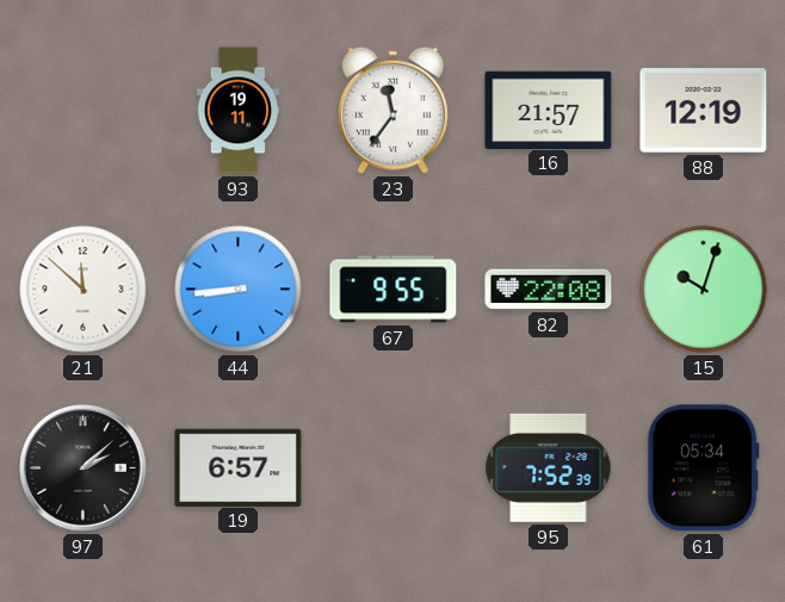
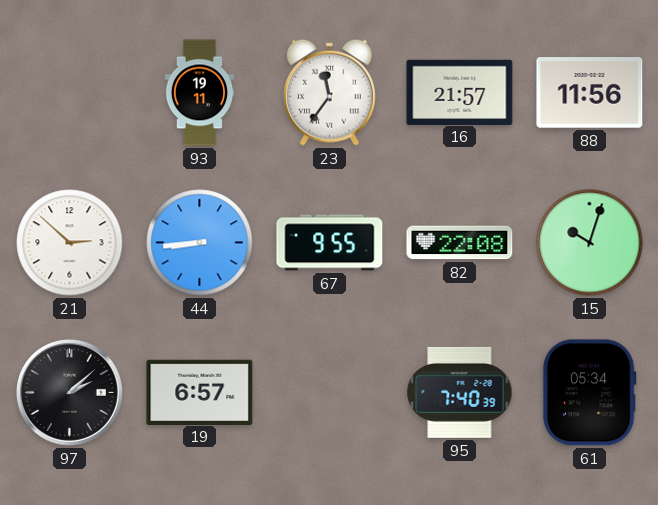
88: 12:19 -> 11:56 (590, 93)
21: 11:52 -> 2:52 (70, 243)
95: 7:52 -> 7:40 (460, 392)
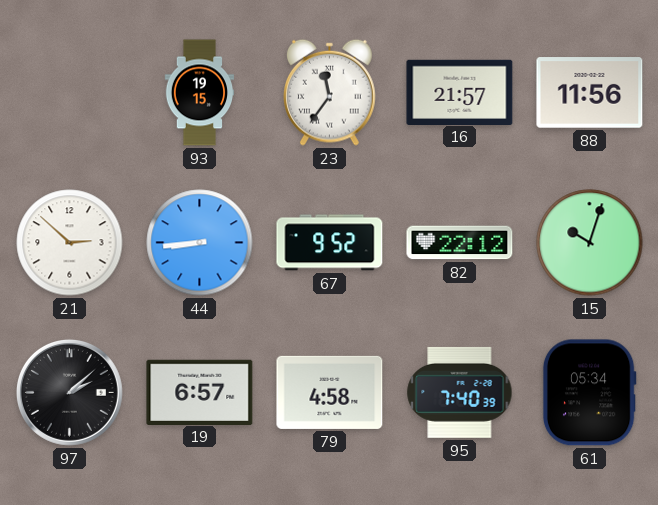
93: 19:11 -> 19:15 (200, 93)
67: 9:55 -> 9:52 (330, 243)
82: 22:08 -> 22:12 (460, 243)
79: none -> 4:58 (330, 392)
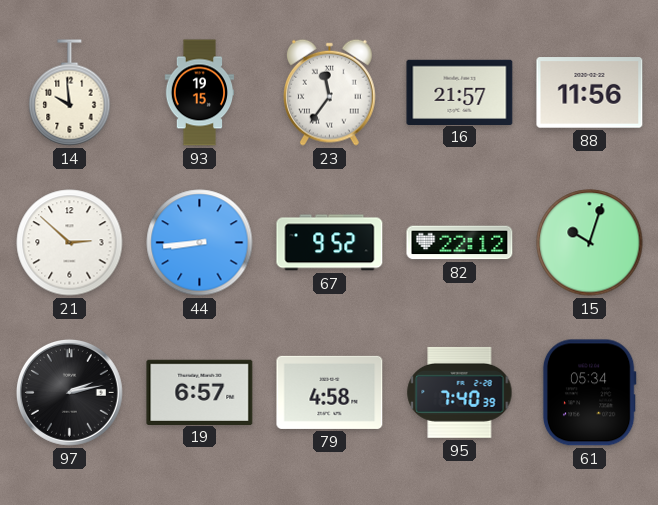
14: none -> 9:59 (70, 93)
97: 2:08 -> 2:13 (69, 392)
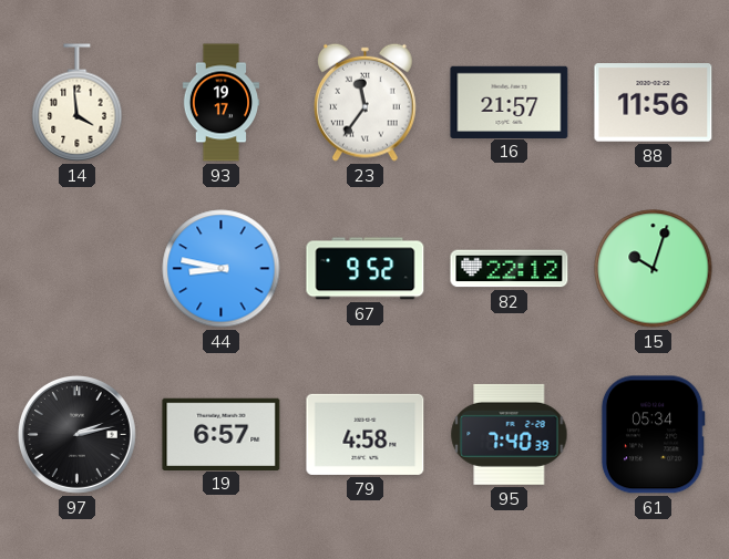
14: 9:59 -> 3:59 (78, 103)
93: 19:15 -> 19:17 (222, 103)
21: 2:52 -> none (70, 243)
44: 8:44 -> 8:47 (222, 269)
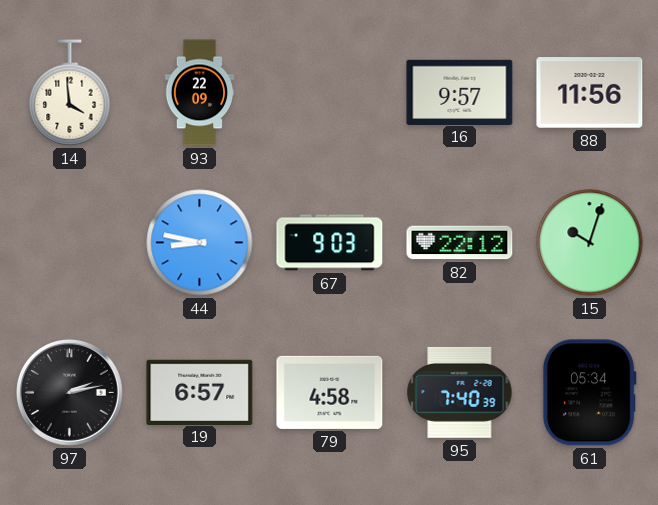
93: 19:17 -> 22:09 (200, 93)
23: 11:36 -> none (366, 102)
16: 21:57 -> 9:57 (460, 92)
67: 9:52 -> 9:03 (330, 243)
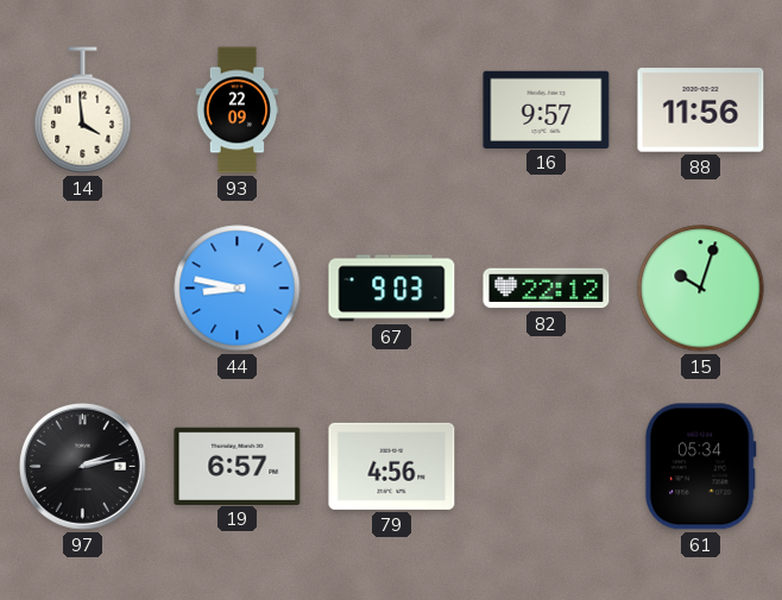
79: 4:58 -> 4:56 (392, 466)
95: 7:40 -> none (460, 392)
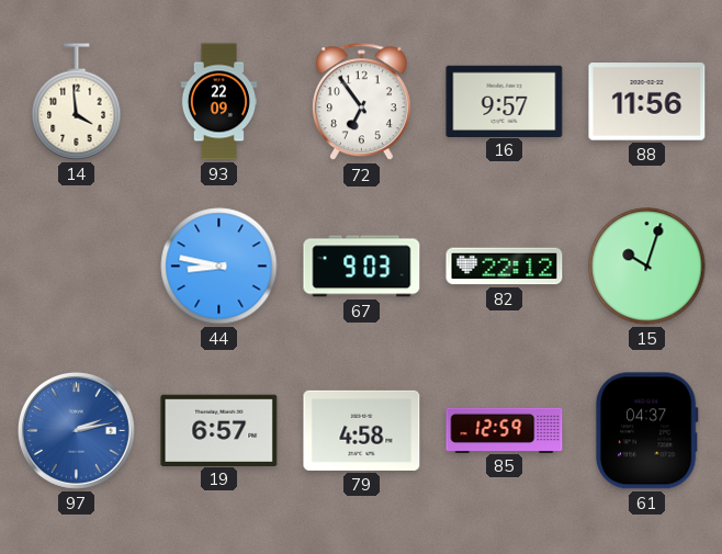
72: none -> 6:54 (361, 102)
97 dial: black -> blue (76, 430)
79: 4:56 -> 4:58 (362, 430)
85: none -> 12:59 (505, 430)
61: 05:34 -> 04:37 (646, 431)
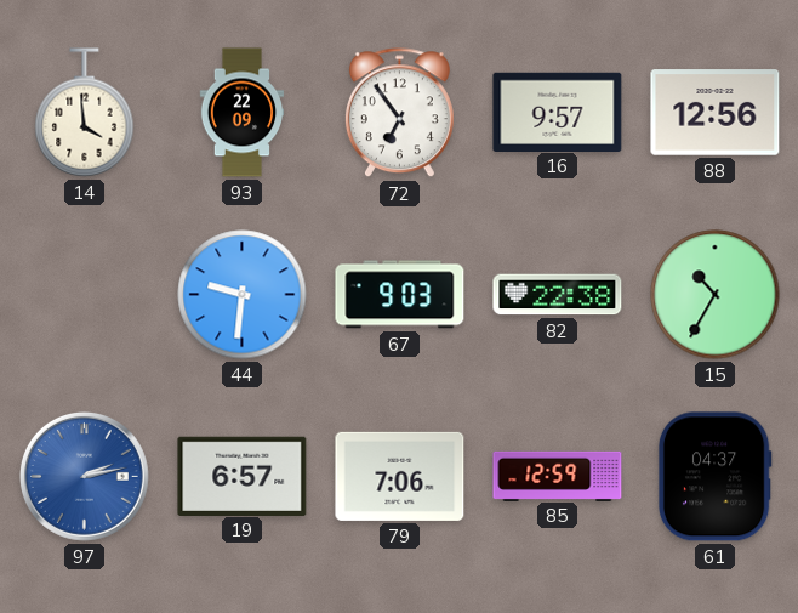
88: 11:56 -> 12:56 (716, 113)
44: 8:47 -> 9:31 (243, 295)
82: 22:12 -> 22:38 (558, 295)
15: 10:03 -> 10:35 (716, 295)
79: 4:58 -> 7:06 (400, 476)
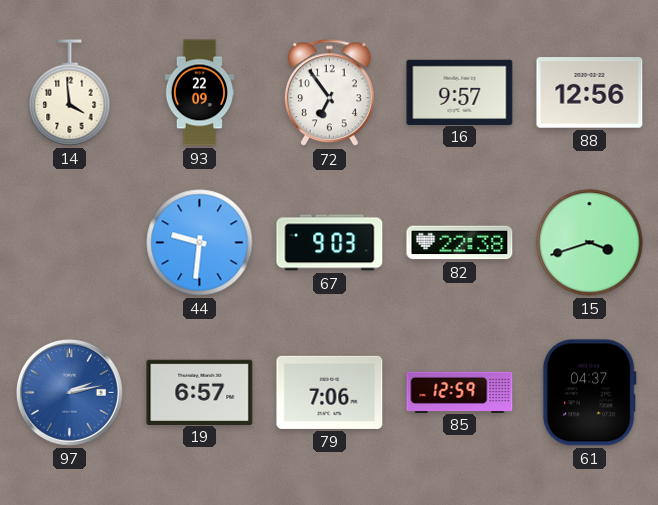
15: 10:35 -> 3:42 (590, 243)
